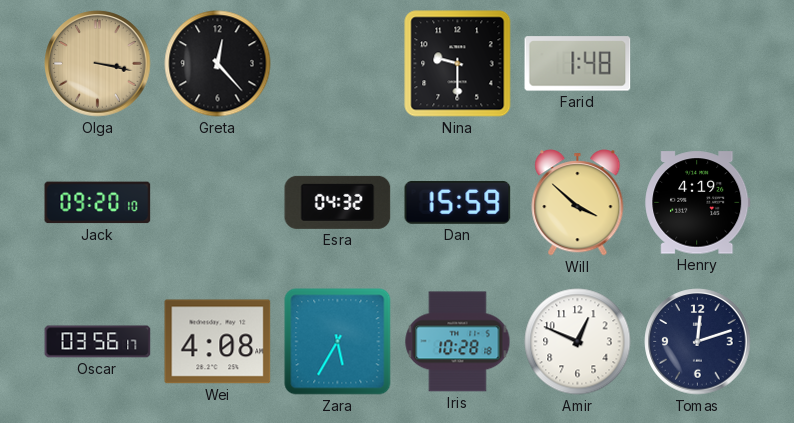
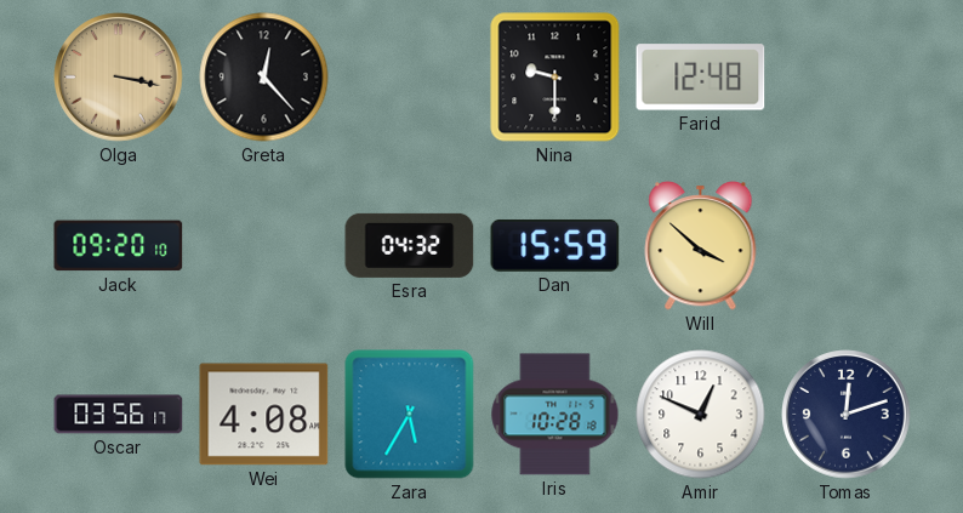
Farid: 1:48 -> 12:48 (701, 78)
Henry: 4:19 -> none (698, 203)
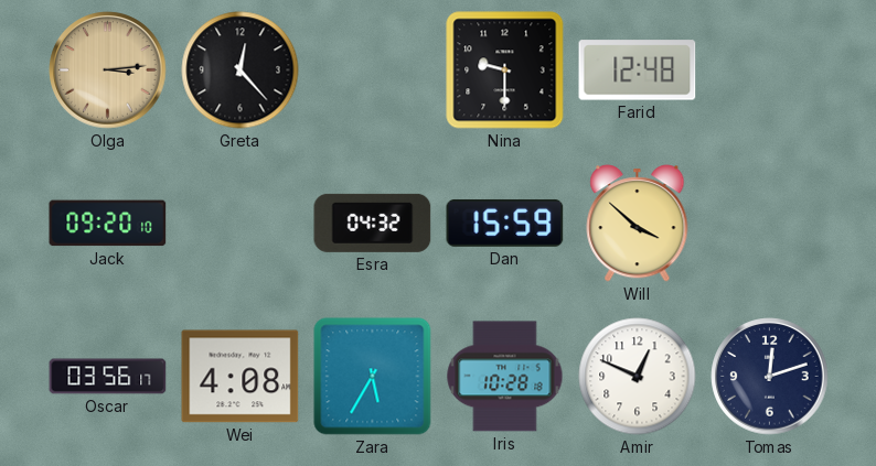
Olga: 3:17 -> 3:14 (108, 71)
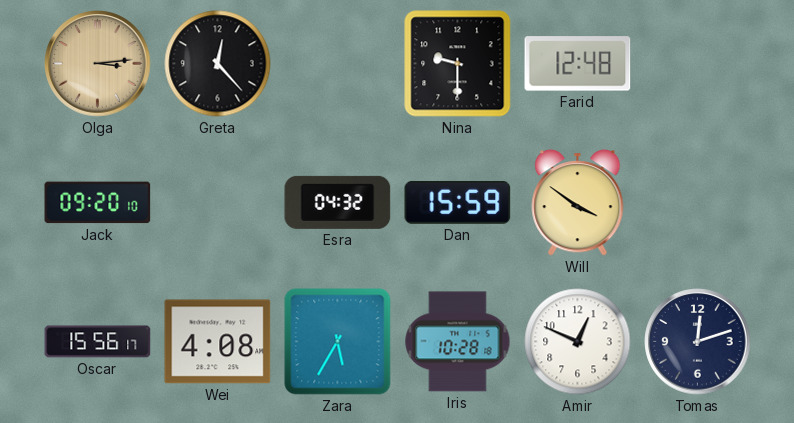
Will: 3:52 -> 3:51 (578, 203)
Oscar: 03:56 -> 15:56 (98, 342)
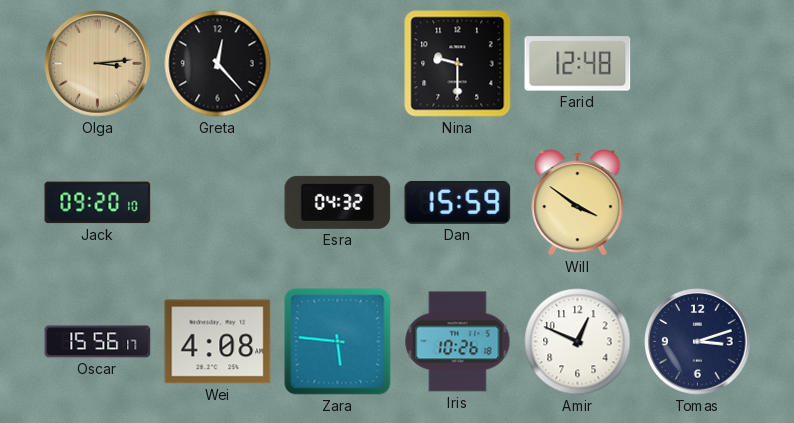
Zara: 5:35 -> 5:46 (338, 342)
Iris: 10:28 -> 10:26 (458, 342)
Tomas: 12:12 -> 3:12 (698, 342)
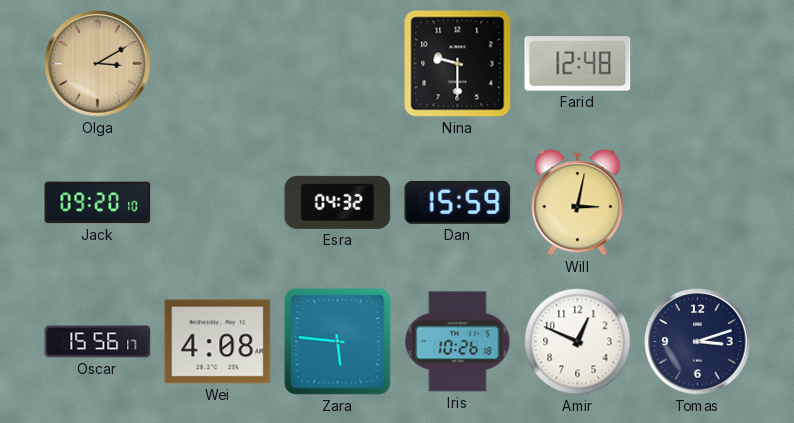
Olga: 3:14 -> 3:10 (98, 64)
Greta: 12:23 -> none (218, 64)
Will: 3:51 -> 3:02 (578, 203)
